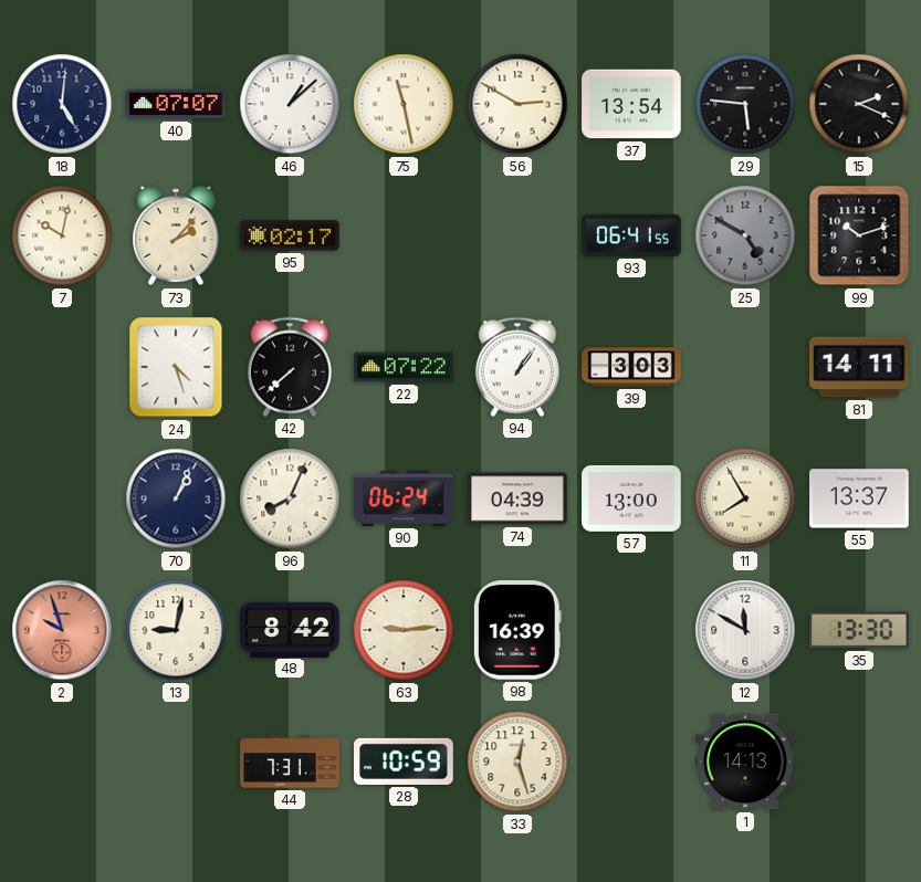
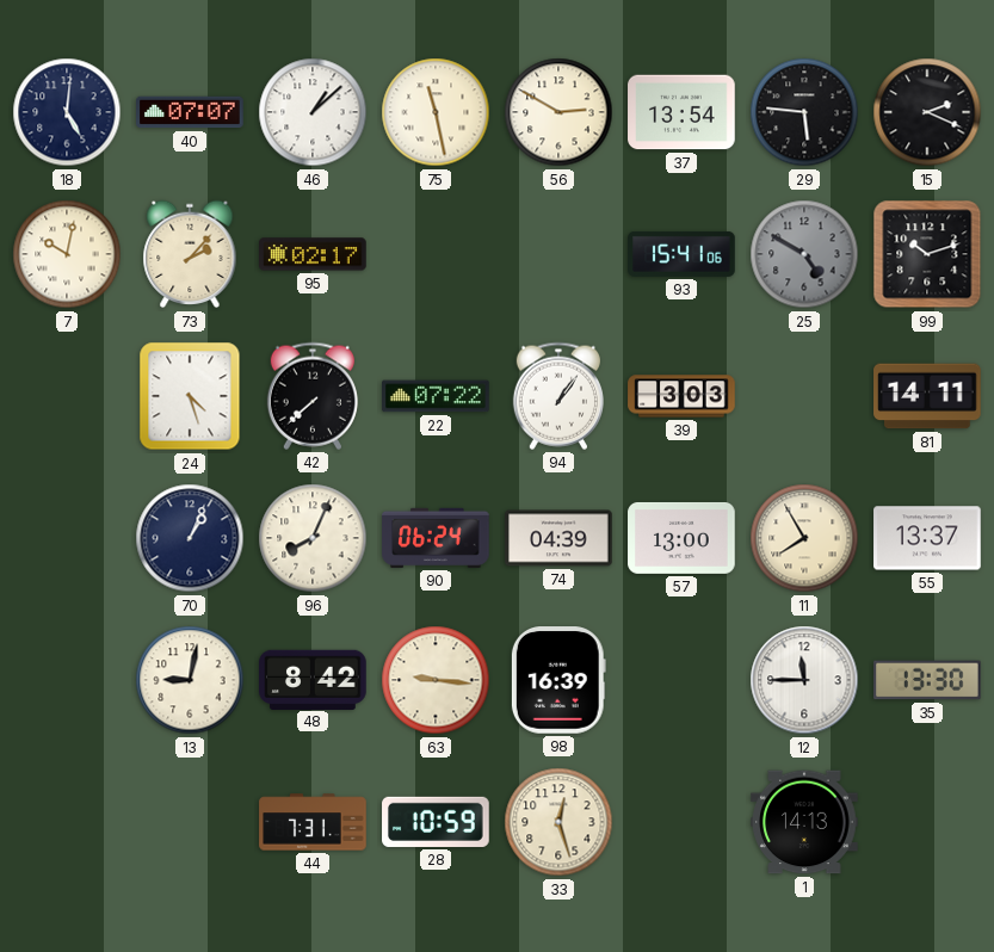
93: 06:41 -> 15:41 (681, 254)
2: 9:57 -> none (62, 630)
63: 9:14 -> 9:16 (436, 680)
12: 11:50 -> 11:45 (804, 680)
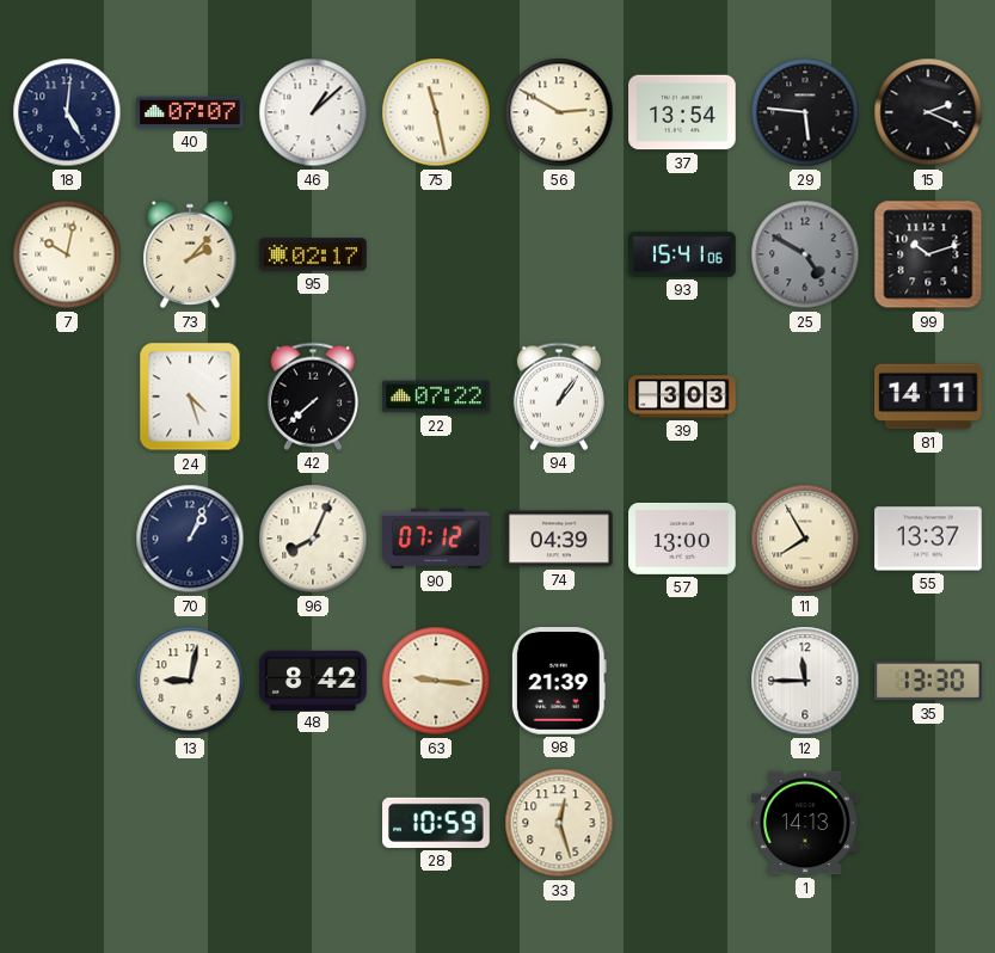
90: 06:24 -> 07:12 (436, 539)
98: 16:39 -> 21:39 (559, 681)
44: 7:31 -> none (313, 822)
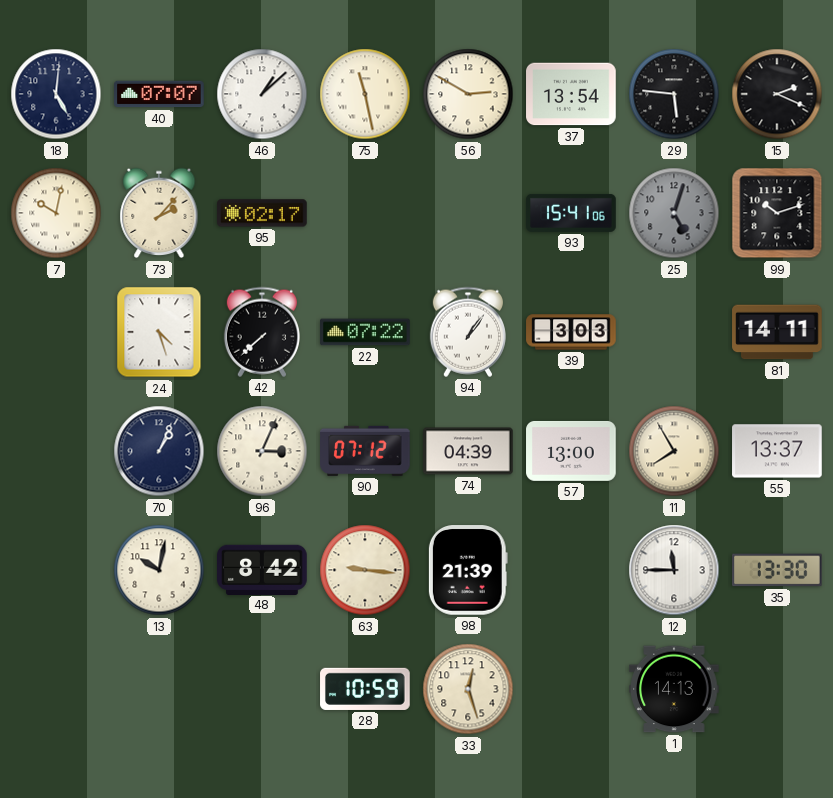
25: 4:50 -> 5:03 (674, 213)
96: 8:04 -> 3:04 (262, 451)
13: 9:02 -> 10:02 (159, 570)
